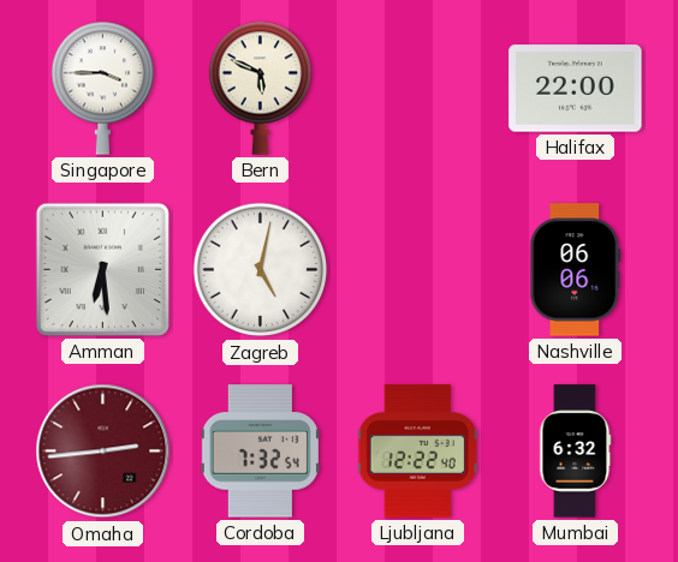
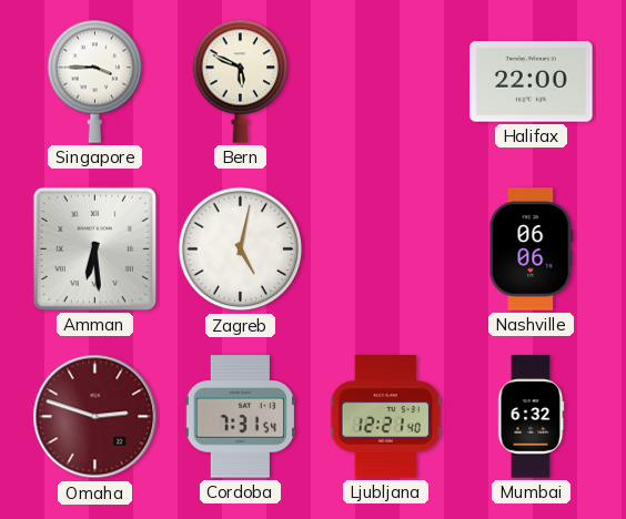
Omaha: 2:44 -> 2:48 (95, 417)
Cordoba: 7:32 -> 7:31 (240, 417)
Ljubljana: 12:22 -> 12:21 (386, 417)
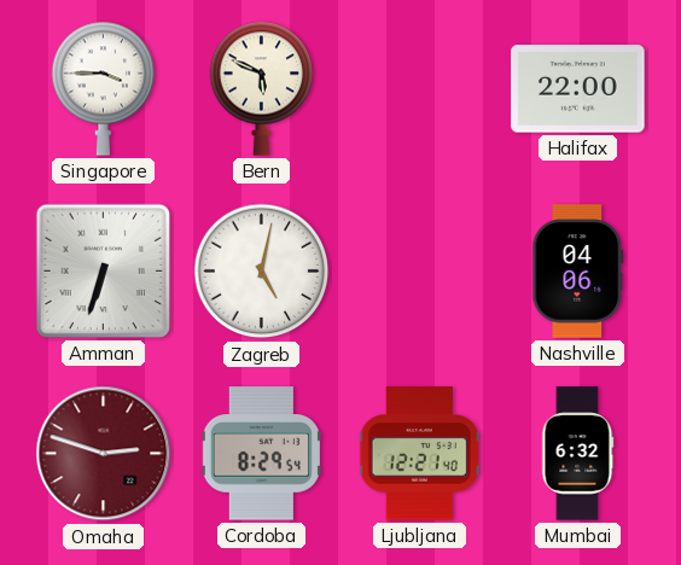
Amman: 6:29 -> 6:33 (103, 270)
Nashville: 06:06 -> 04:06 (578, 272)
Cordoba: 7:31 -> 8:29 (261, 454)
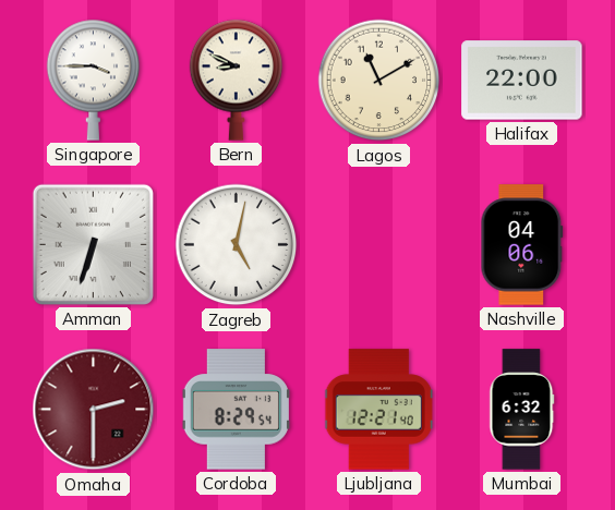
Bern: 5:49 -> 8:49 (237, 80)
Lagos: none -> 11:10 (379, 81)
Omaha: 2:48 -> 2:30 (94, 410)
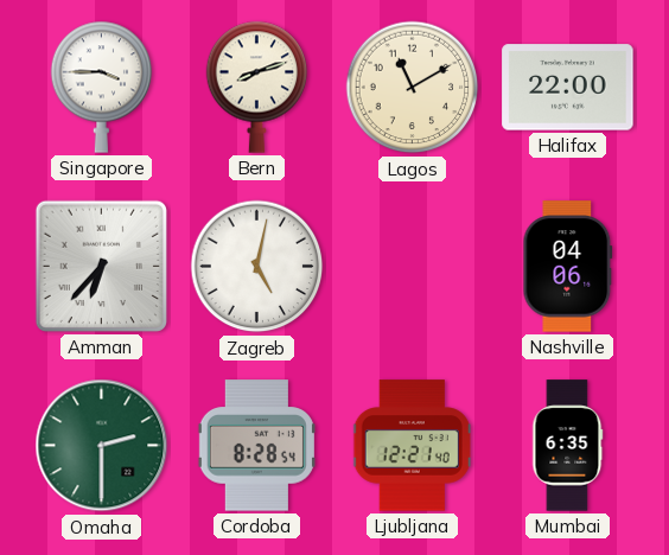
Bern: 8:49 -> 8:12 (257, 87)
Amman: 6:33 -> 6:37 (101, 266)
Omaha dial: burgundy -> green (102, 446)
Cordoba: 8:29 -> 8:28 (256, 446)
Mumbai: 6:32 -> 6:35 (568, 446)
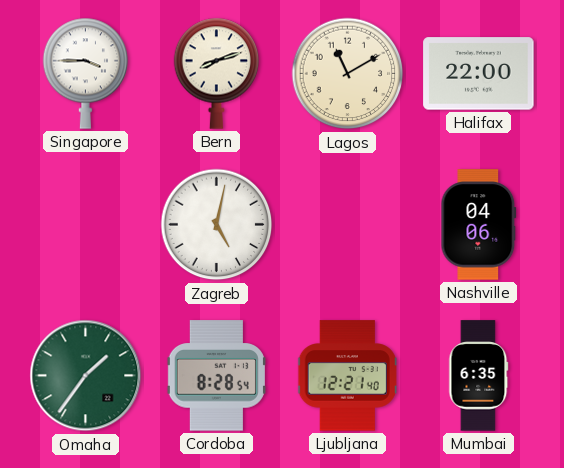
Amman: 6:37 -> none (101, 266)
Omaha: 2:30 -> 1:36 (86, 376)
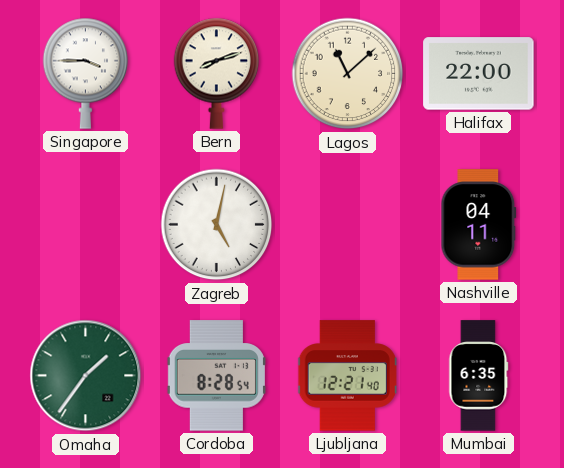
Lagos: 11:10 -> 11:08 (348, 74)
Nashville: 04:06 -> 04:11 (479, 225)
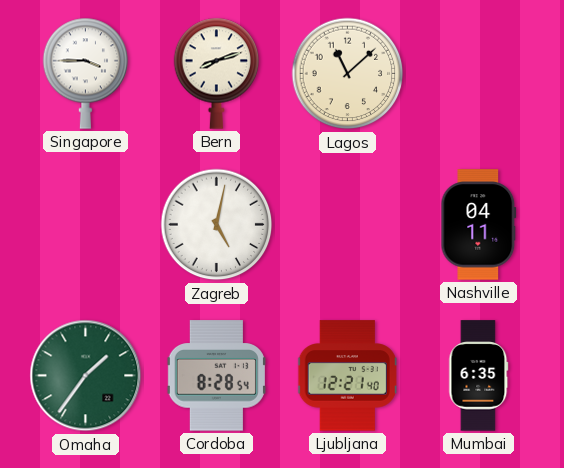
Halifax: 22:00 -> none (479, 74)
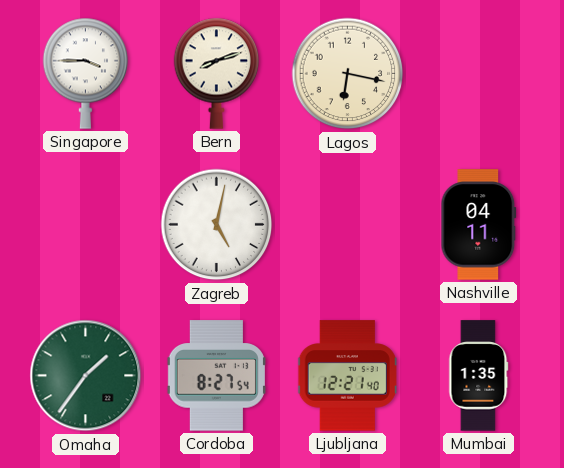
Lagos: 11:08 -> 6:17 (348, 74)
Cordoba: 8:28 -> 8:27 (216, 376)
Mumbai: 6:35 -> 1:35 (479, 376)
